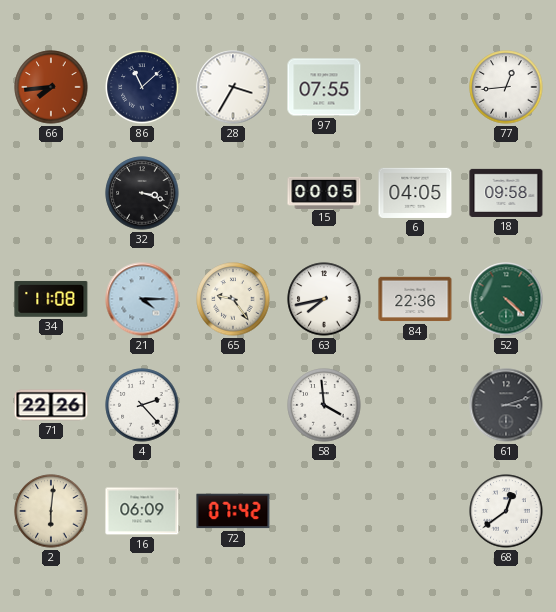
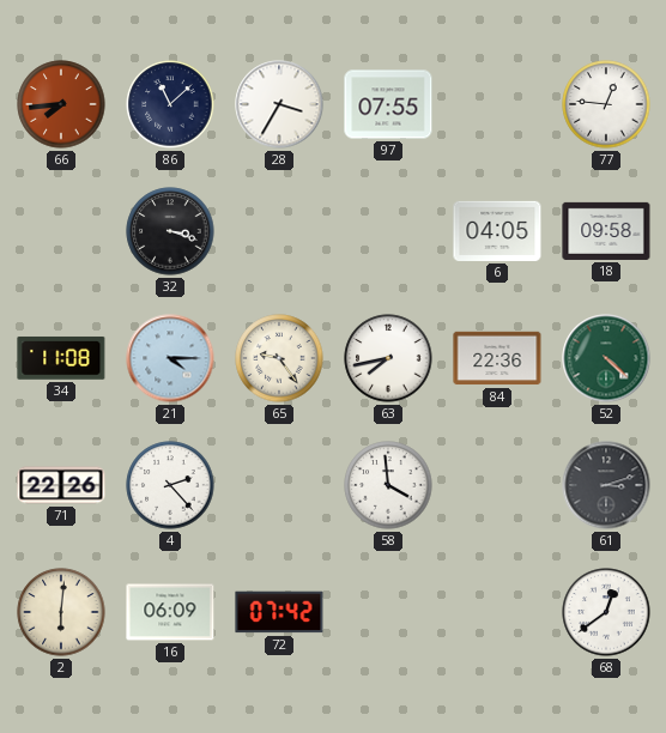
77: 12:44 -> 12:46 (606, 104)
15: 00:05 -> none (324, 192)
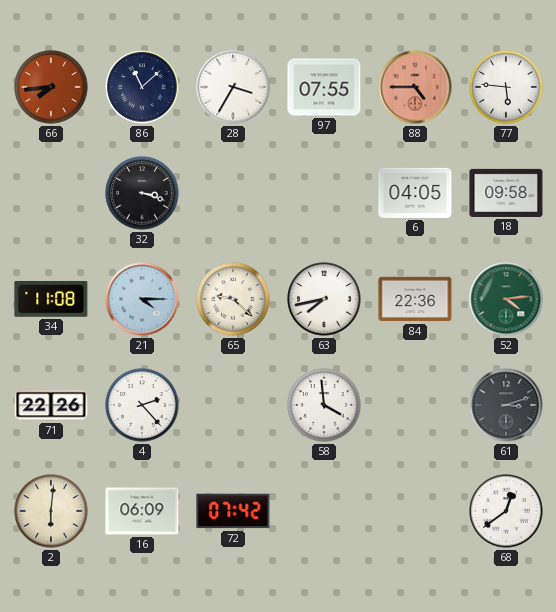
88: none -> 4:45 (415, 87)
77: 12:46 -> 5:46 (506, 87)
65: 9:24 -> 9:22 (233, 299)
52: 4:22 -> 4:14 (506, 299)
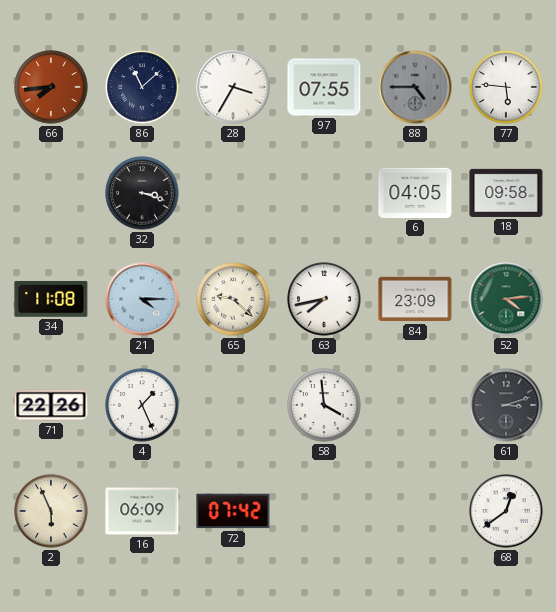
88 dial: salmon -> grey (415, 87)
84: 22:36 -> 23:09 (415, 299)
4: 2:23 -> 1:26 (142, 405)
2: 6:01 -> 5:56 (51, 511)
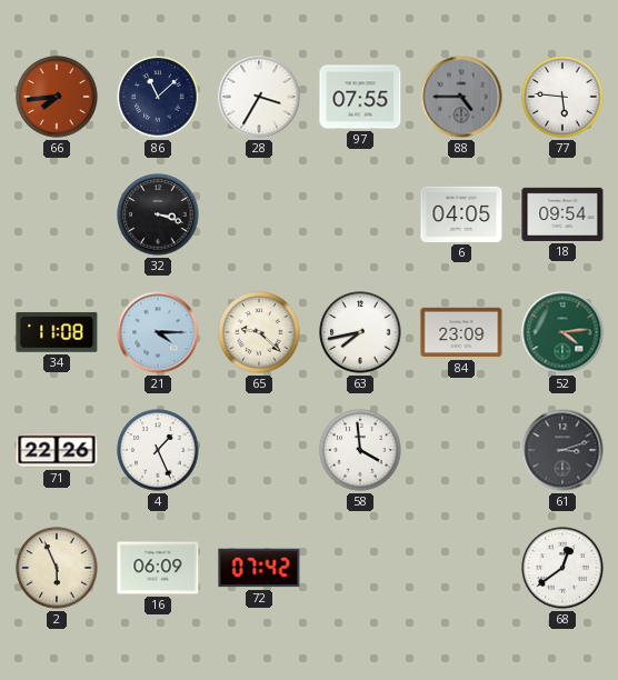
18: 09:58 -> 09:54 (562, 214)
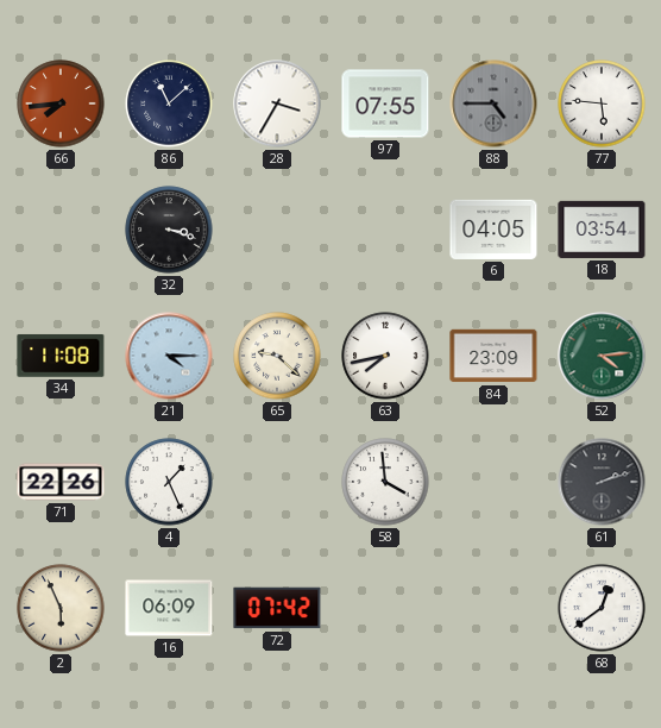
18: 09:54 -> 03:54 (602, 230)
61: 3:12 -> 2:12 (602, 482)
